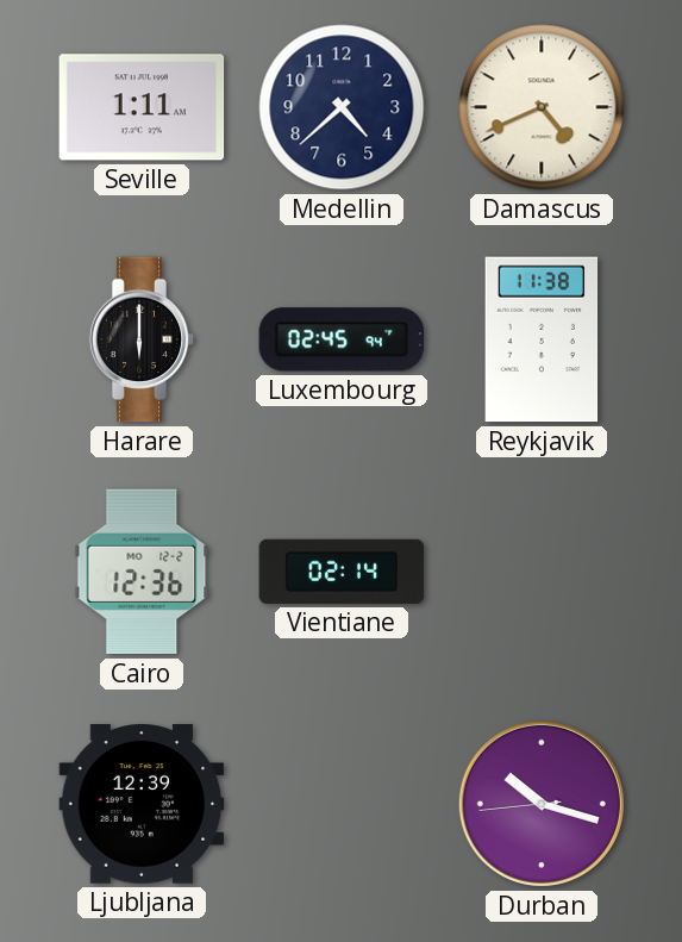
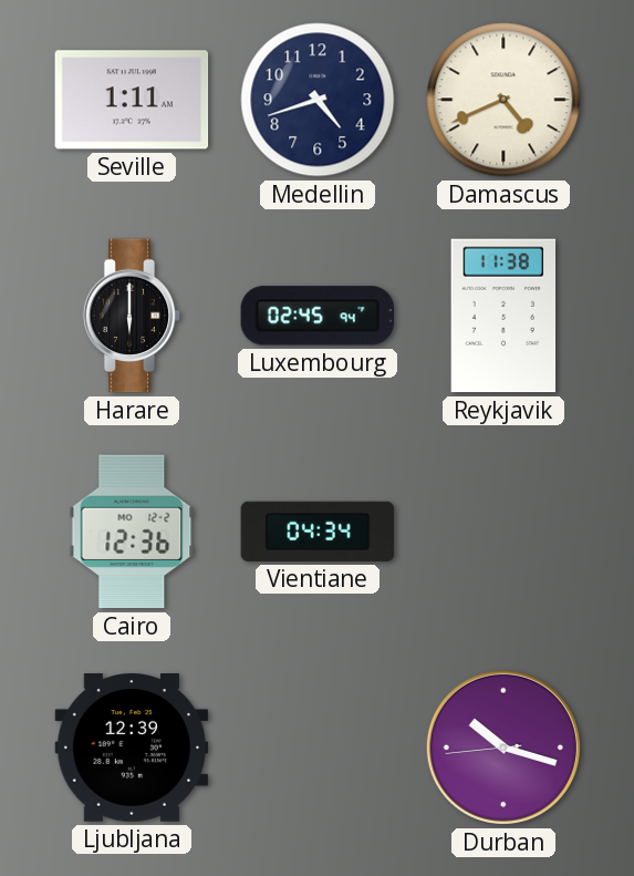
Medellin: 4:38 -> 4:42 (318, 100)
Vientiane: 02:14 -> 04:34 (318, 532)
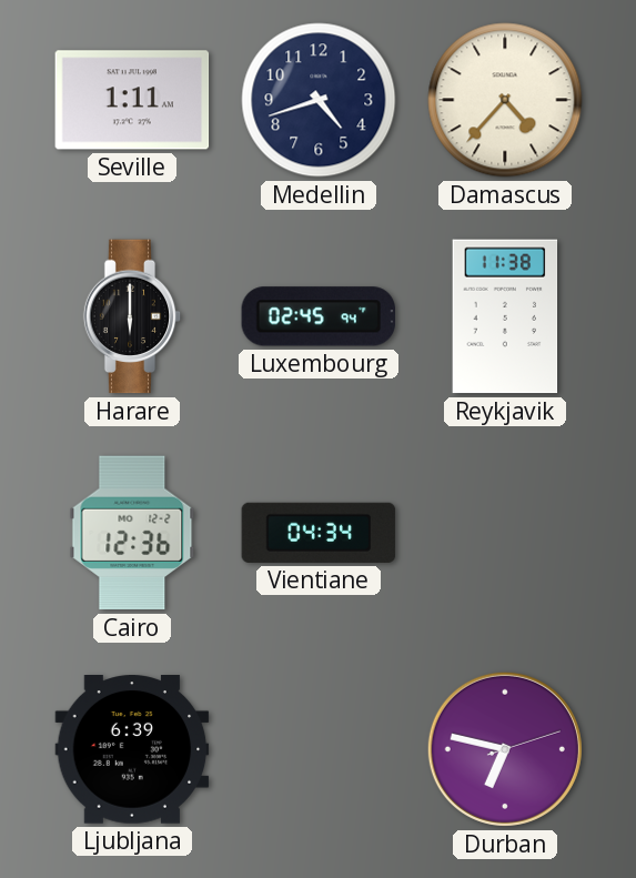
Damascus: 4:41 -> 4:37 (505, 100)
Ljubljana: 12:39 -> 6:39 (132, 750)
Durban: 10:17 -> 6:47 (505, 749)
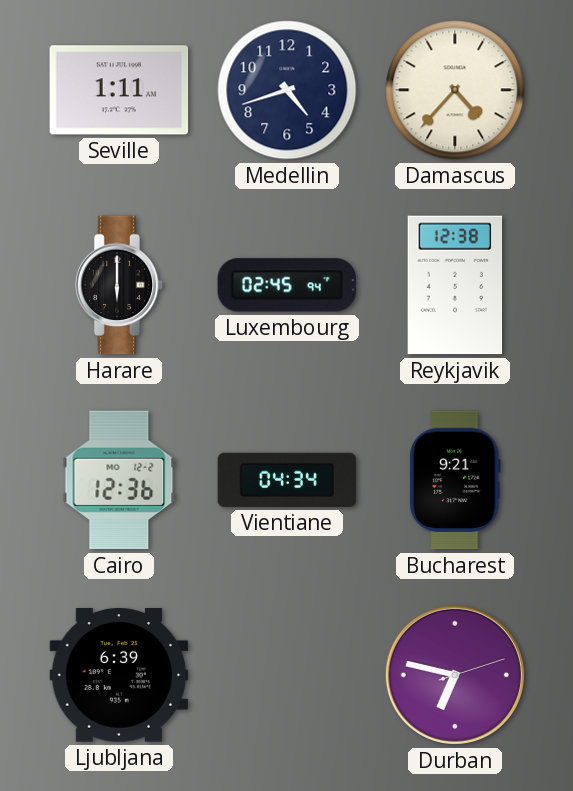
Reykjavik: 11:38 -> 12:38 (455, 285)
Bucharest: none -> 9:21 (456, 480)
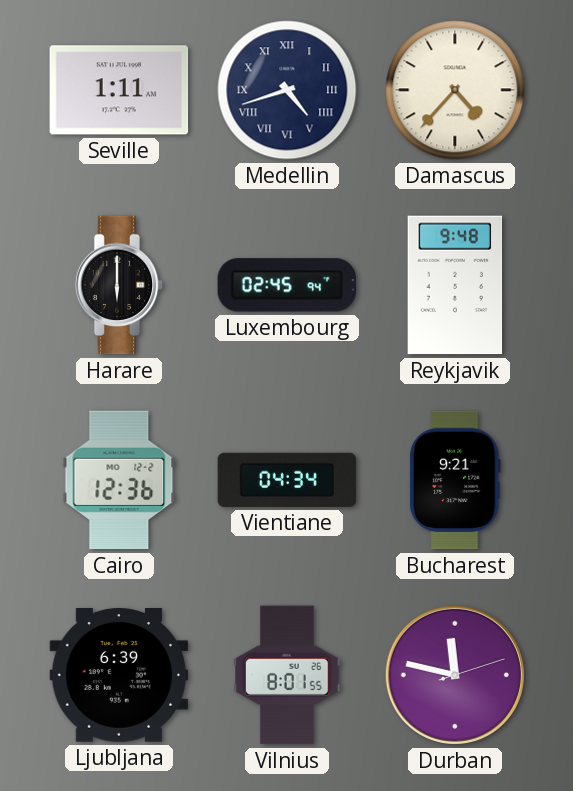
Medellin numerals: Arabic -> Roman (287, 90)
Reykjavik: 12:38 -> 9:48 (455, 285)
Vilnius: none -> 8:01 (287, 675)
Durban: 6:47 -> 11:47 (455, 675)
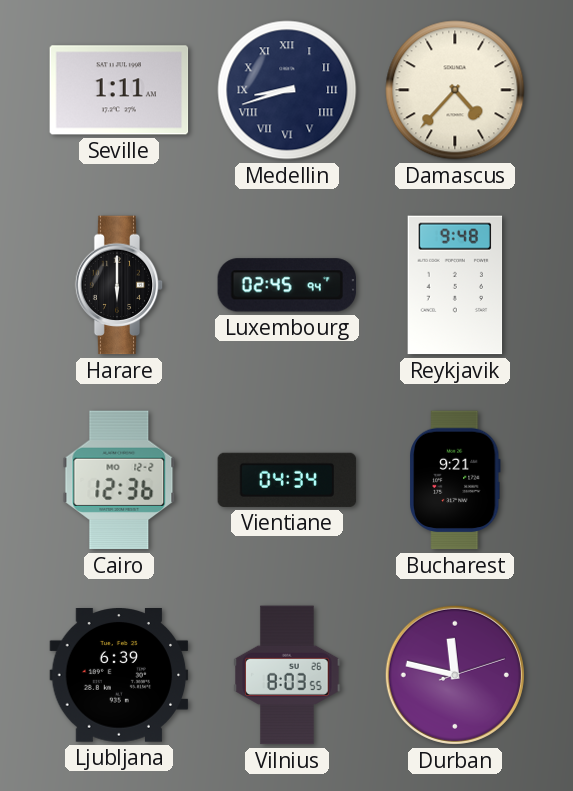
Medellin: 4:42 -> 8:42 (287, 90)
Vilnius: 8:01 -> 8:03 (287, 675)
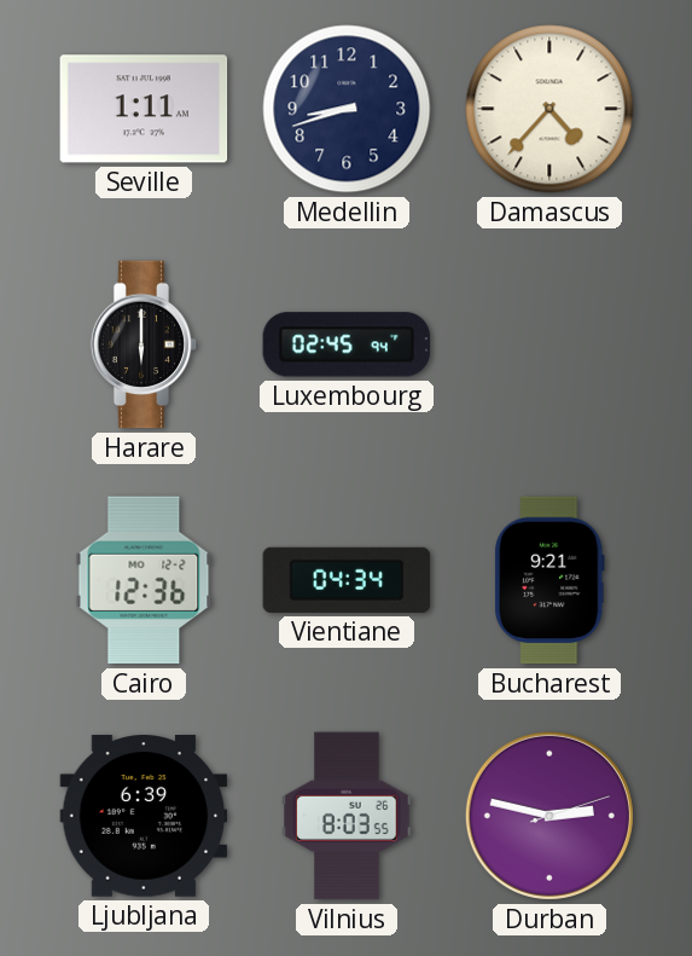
Medellin numerals: Roman -> Arabic (347, 109)
Reykjavik: 9:48 -> none (455, 285)
Durban: 11:47 -> 2:47 (549, 816)
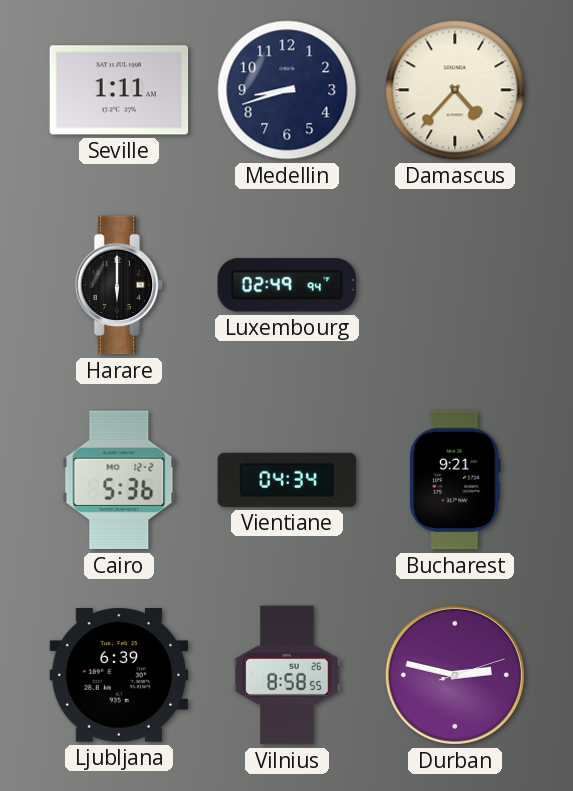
Luxembourg: 02:45 -> 02:49 (287, 285)
Cairo: 12:36 -> 5:36 (119, 480)
Vilnius: 8:03 -> 8:58 (287, 675)
